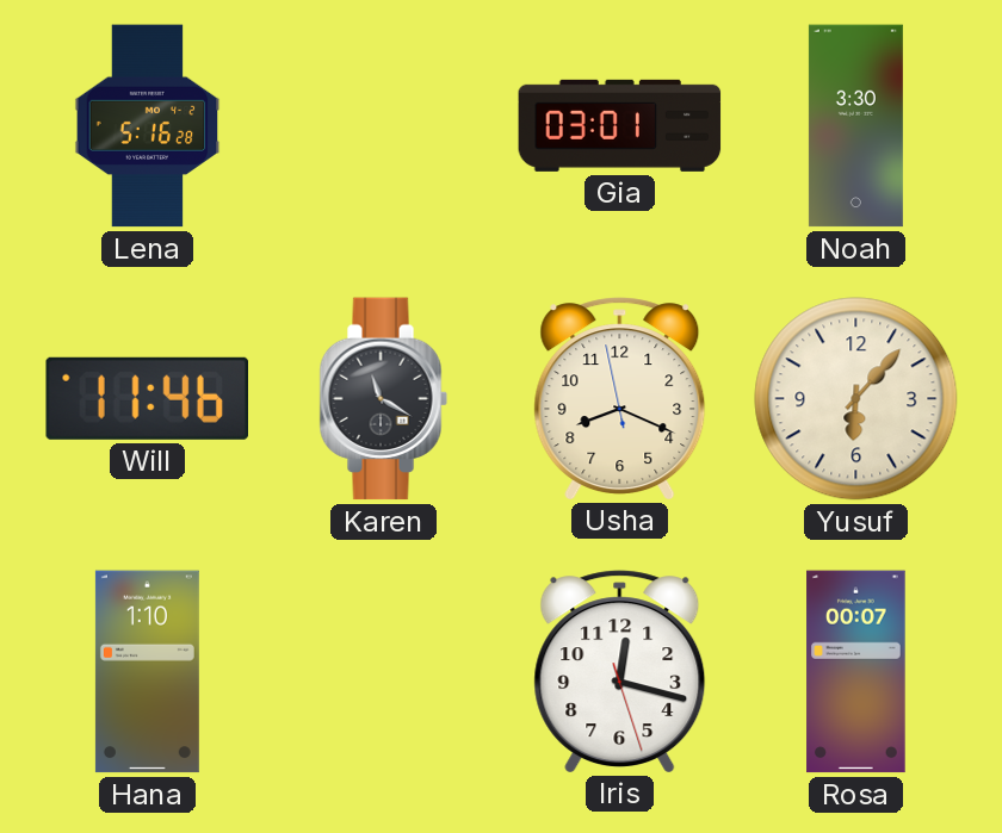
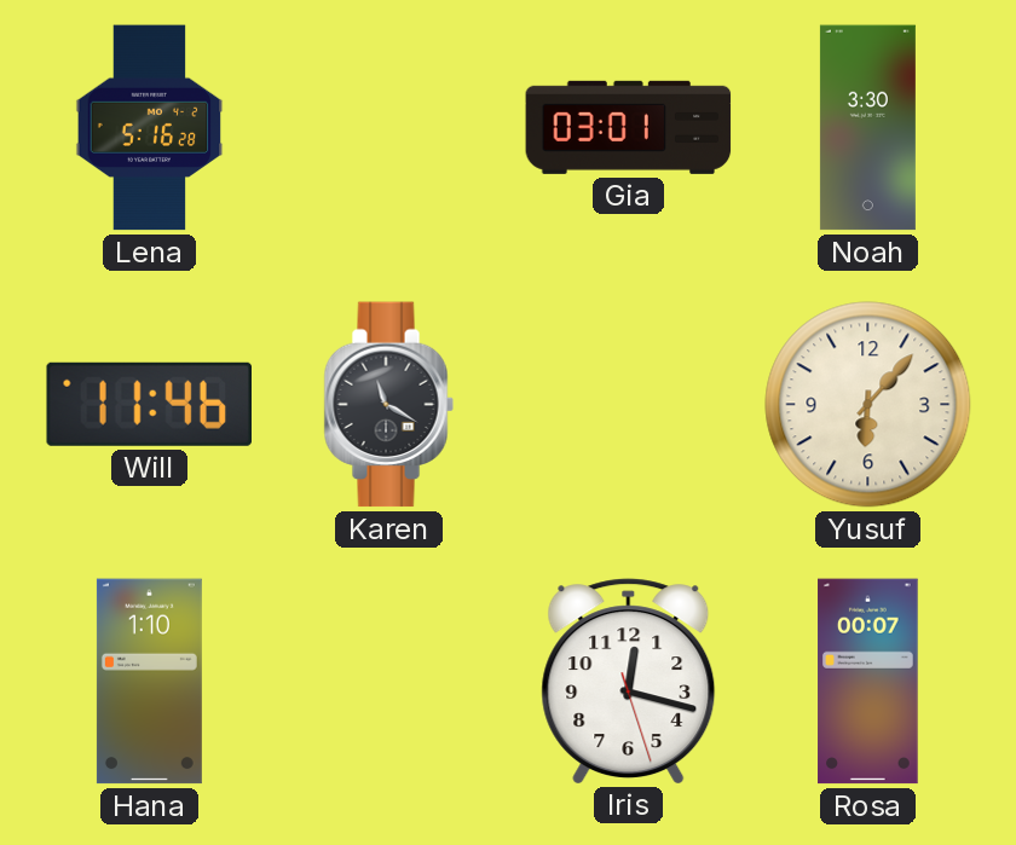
Usha: 8:18 -> none (620, 398)
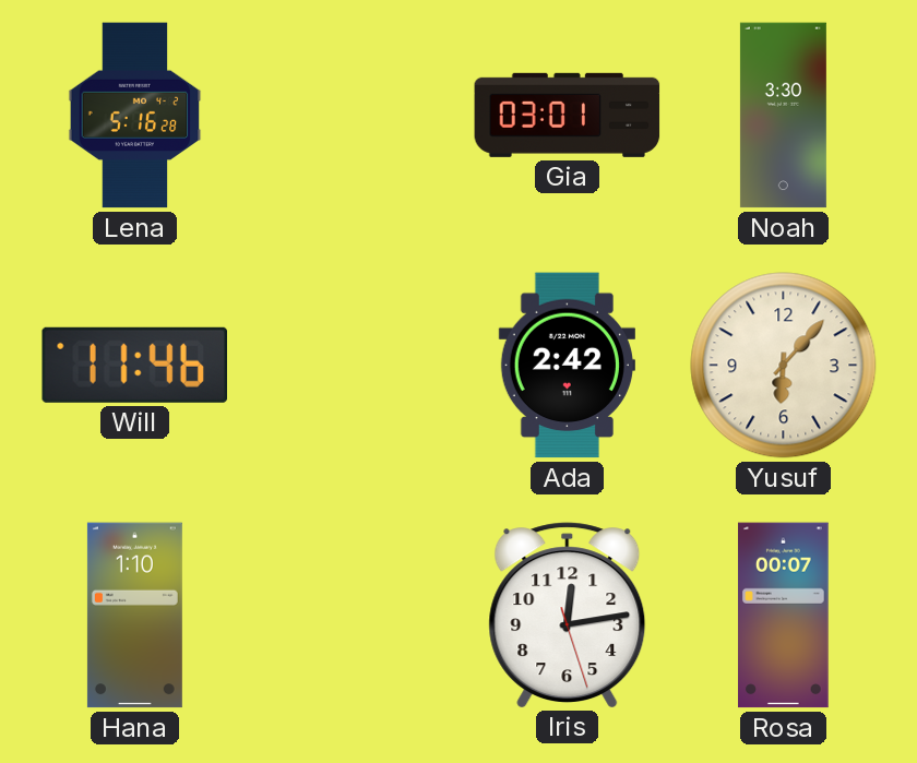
Karen: 11:20 -> none (388, 405)
Ada: none -> 2:42 (567, 366)
Iris: 12:17 -> 12:13 (568, 615)
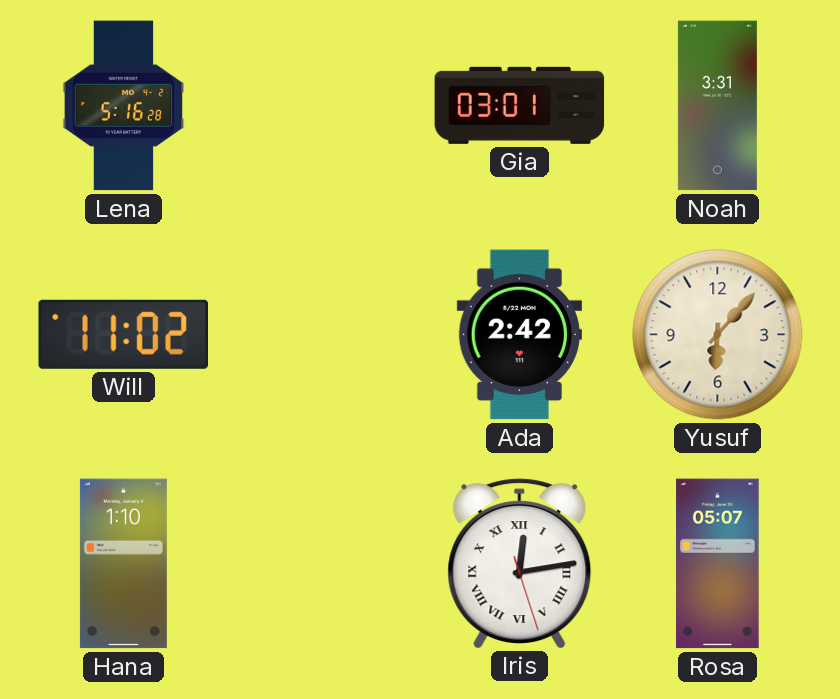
Noah: 3:30 -> 3:31 (717, 106)
Will: 11:46 -> 11:02 (123, 334)
Iris numerals: Arabic -> Roman (520, 563)
Rosa: 00:07 -> 05:07 (718, 564)
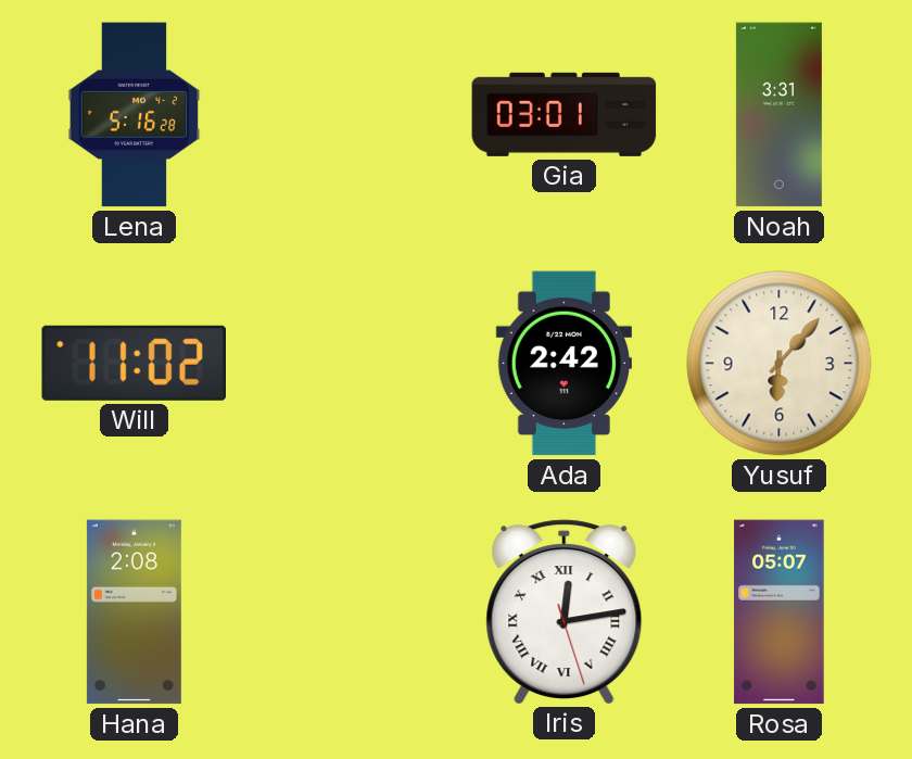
Hana: 1:10 -> 2:08 (134, 612)
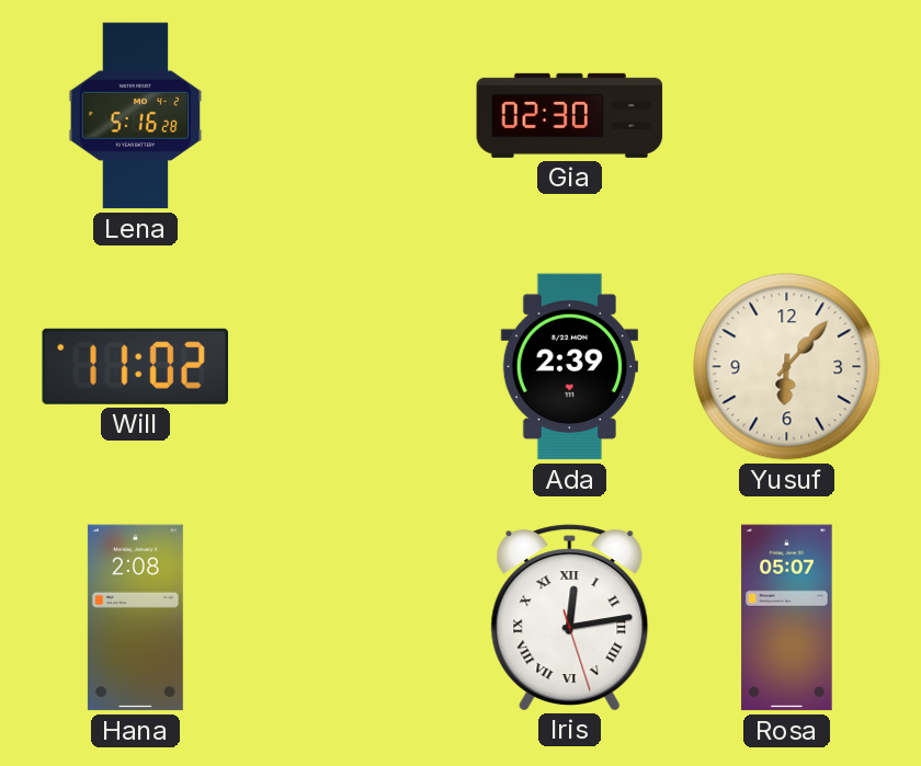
Gia: 03:01 -> 02:30 (570, 115)
Noah: 3:31 -> none (778, 115)
Ada: 2:42 -> 2:39 (569, 367)
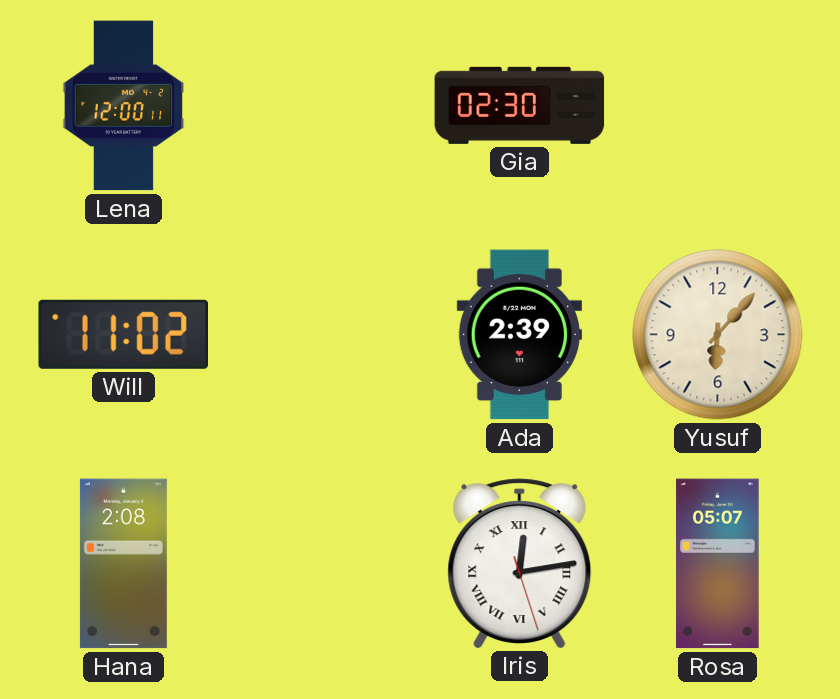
Lena: 5:16 -> 12:00 (124, 106)
